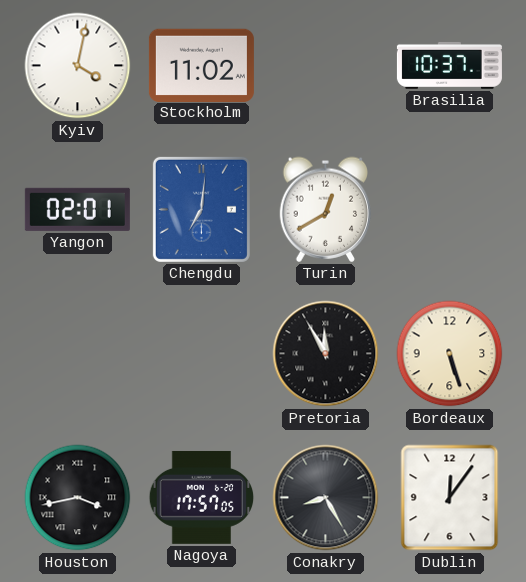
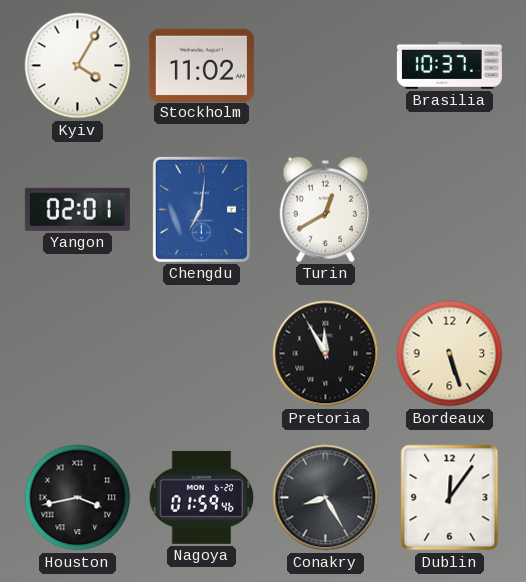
Kyiv: 4:02 -> 4:05 (78, 66)
Nagoya: 17:57 -> 01:59 (202, 497)
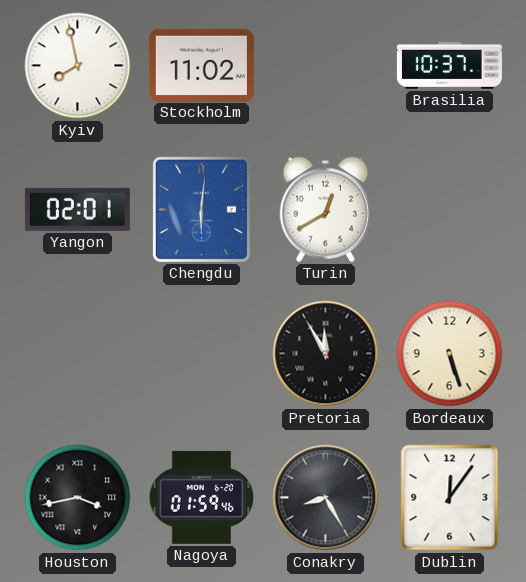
Kyiv: 4:05 -> 7:58 (78, 66)
Chengdu: 7:01 -> 6:01 (201, 209)
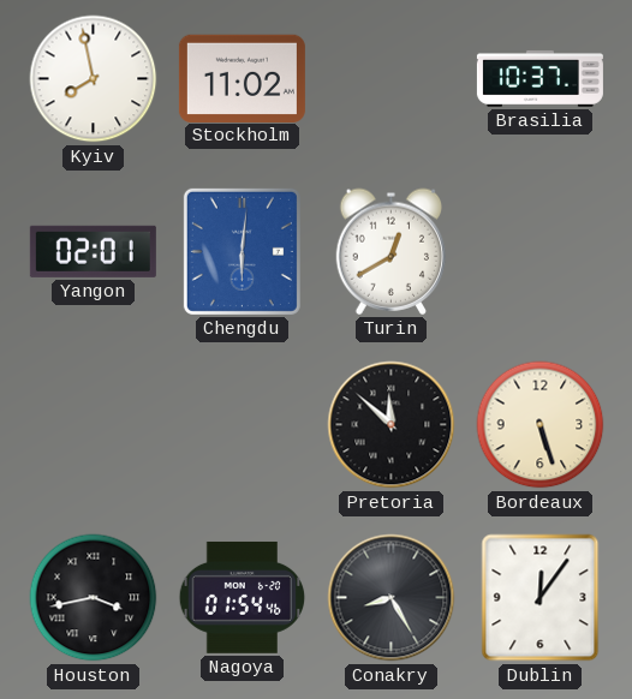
Pretoria: 11:55 -> 11:52 (392, 425)
Nagoya: 01:59 -> 01:54 (243, 597)
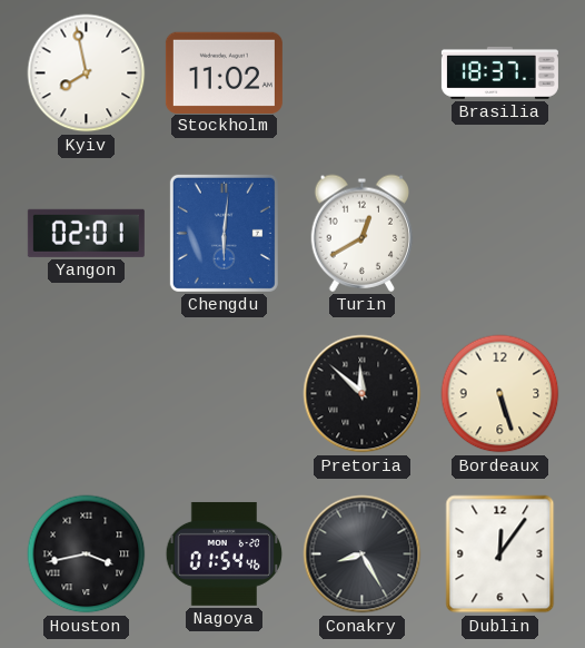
Brasilia: 10:37 -> 18:37 (499, 72)
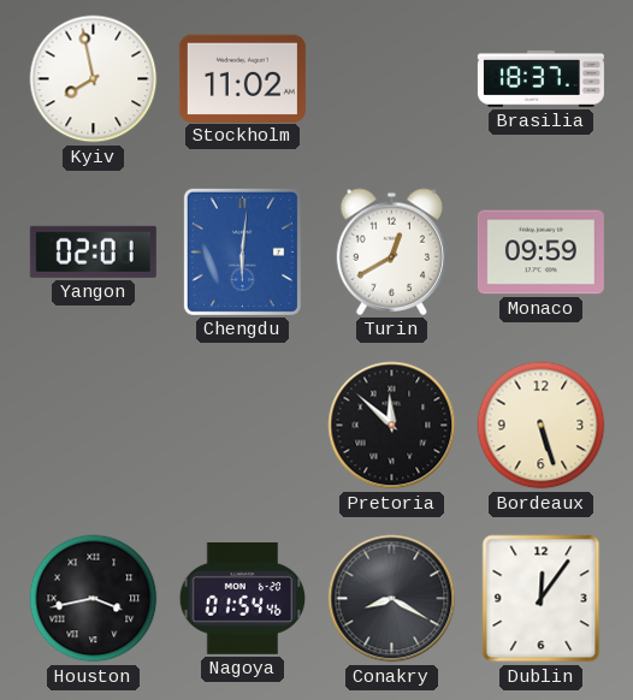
Monaco: none -> 09:59 (540, 253)
Conakry: 8:25 -> 8:20 (392, 599)
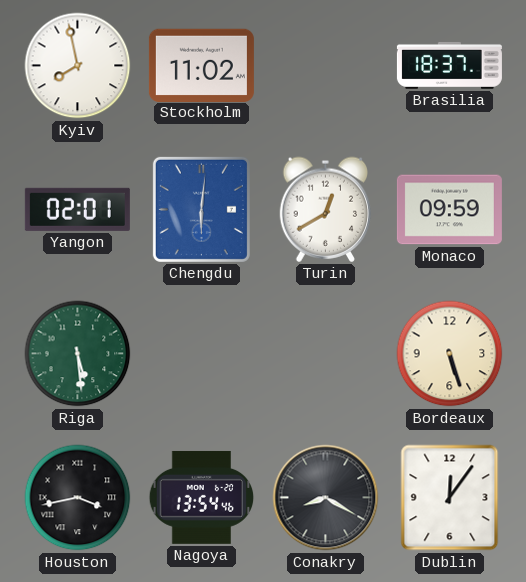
Riga: none -> 5:29 (78, 354)
Pretoria: 11:52 -> none (392, 426)
Nagoya: 01:54 -> 13:54 (202, 497)
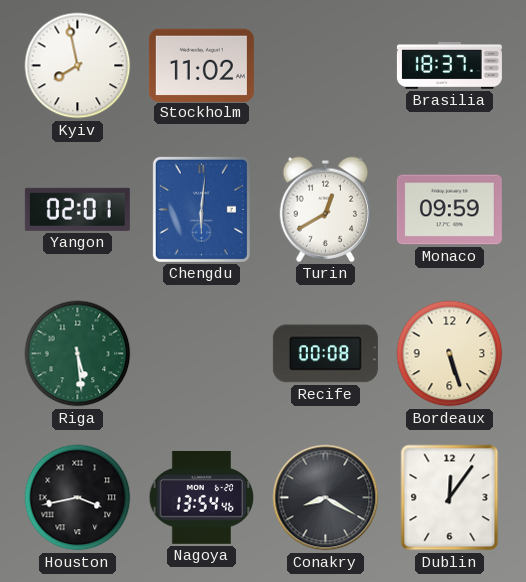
Recife: none -> 00:08 (325, 354)
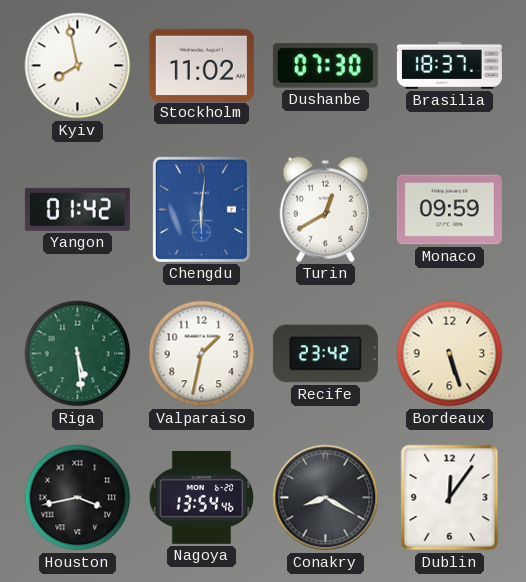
Dushanbe: none -> 07:30 (325, 66)
Yangon: 02:01 -> 01:42 (77, 209)
Valparaiso: none -> 1:32 (202, 354)
Recife: 00:08 -> 23:42 (325, 354)
